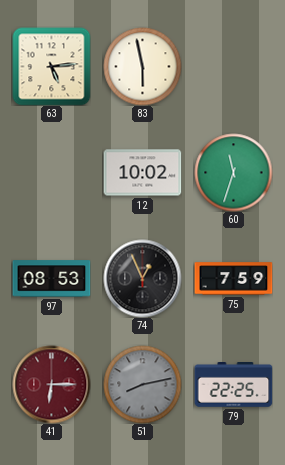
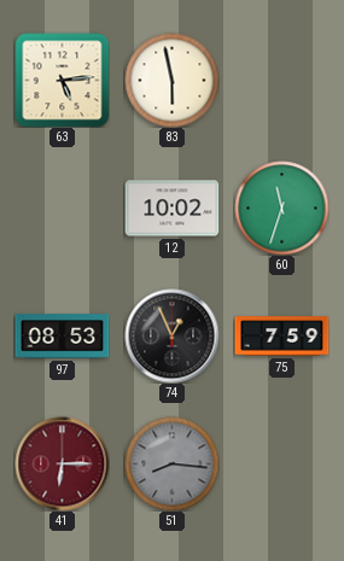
51: 8:13 -> 8:16 (171, 463)
79: 22:25 -> none (233, 385)
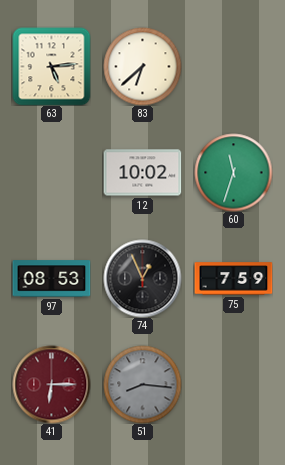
83: 5:58 -> 6:38 (142, 66)
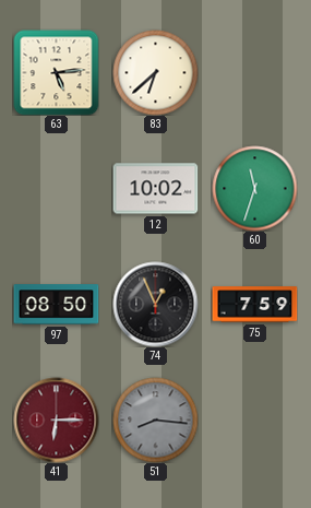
97: 08:53 -> 08:50 (56, 305)
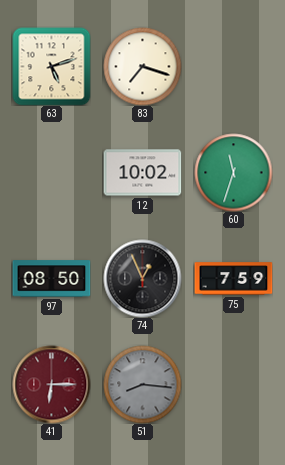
63: 5:14 -> 5:12 (51, 66)
83: 6:38 -> 7:18 (142, 66)
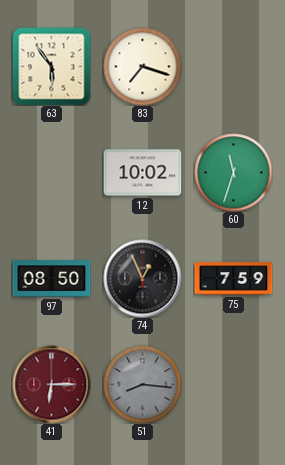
63: 5:12 -> 5:54 (51, 66)
